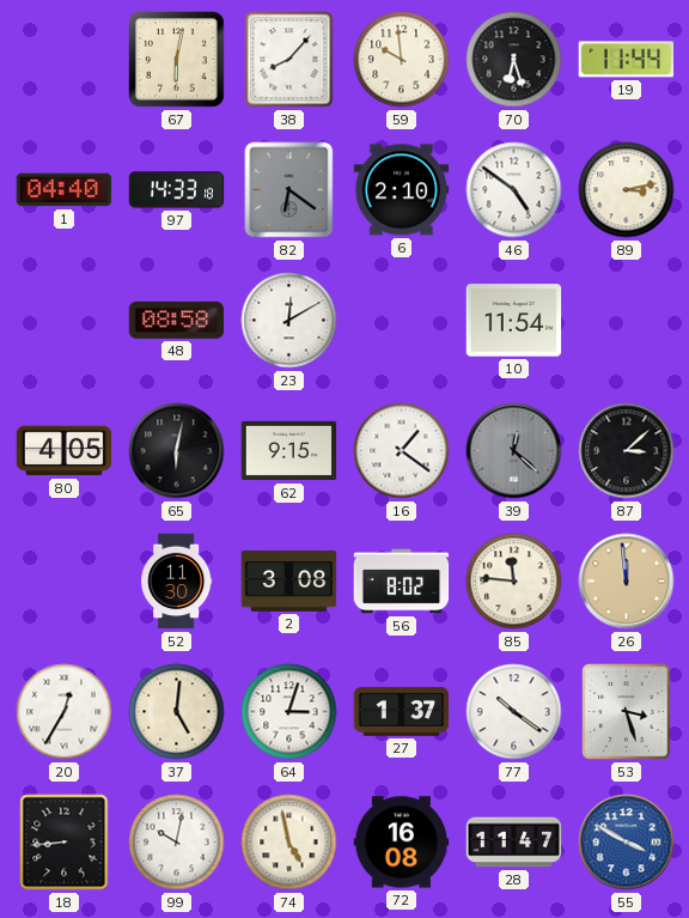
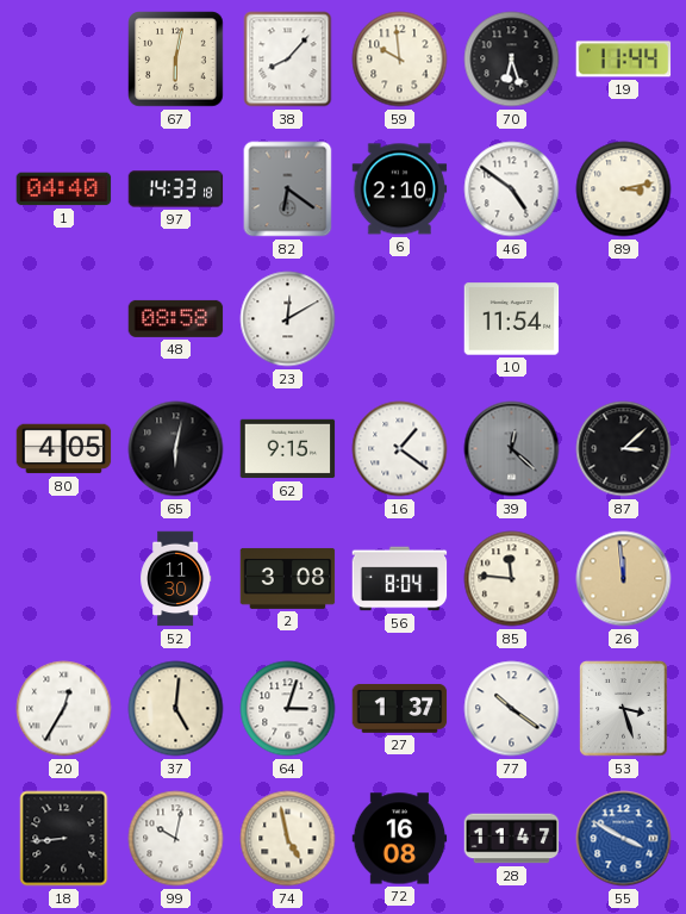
56: 8:02 -> 8:04 (400, 579)
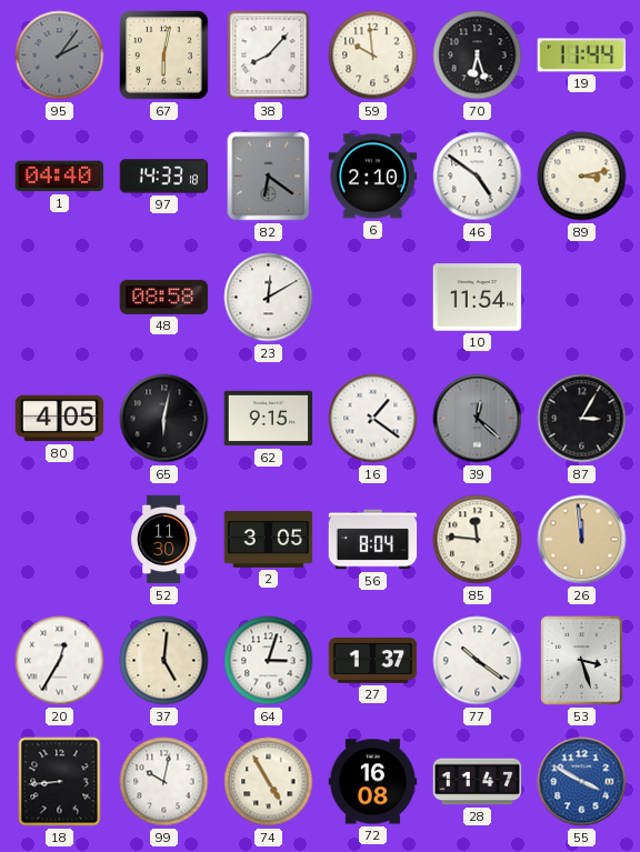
95: none -> 2:06 (60, 56)
87: 3:08 -> 3:05 (582, 419)
2: 3:08 -> 3:05 (269, 539)
74: 4:58 -> 4:55 (269, 782)
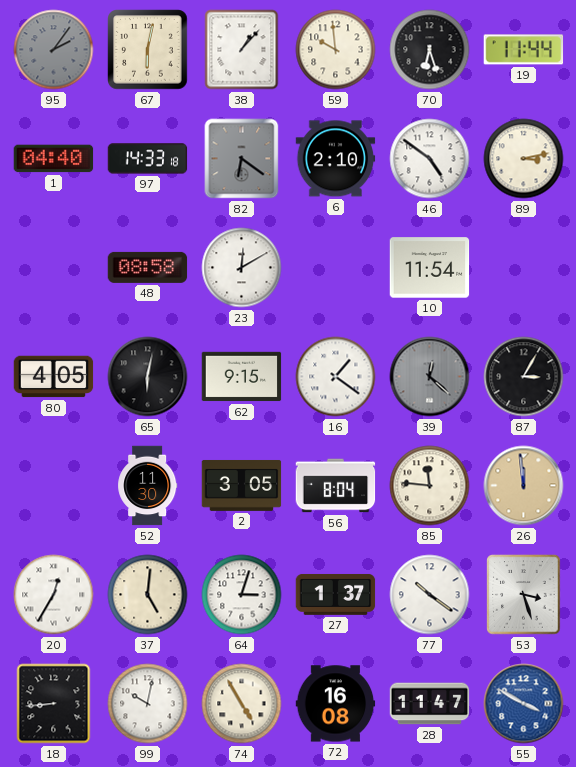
38: 8:07 -> 1:07 (242, 50)
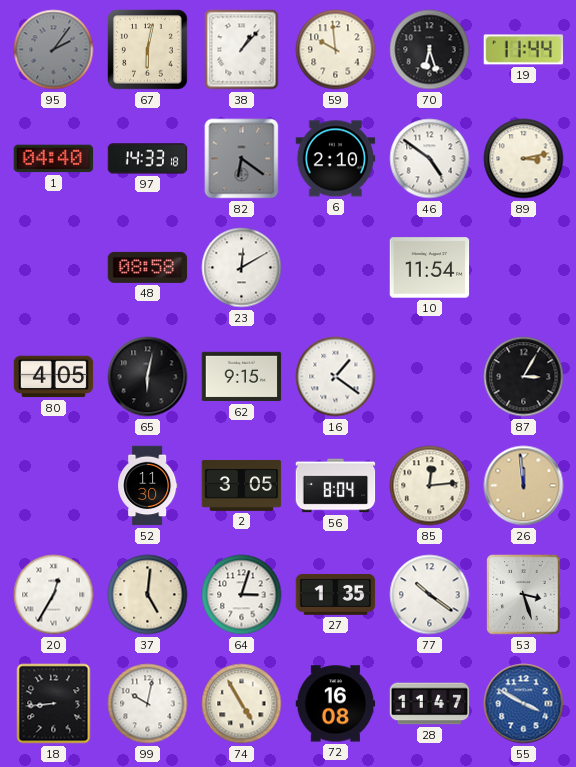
39: 12:22 -> none (430, 377)
85: 11:46 -> 12:14 (430, 486)
27: 1:37 -> 1:35 (336, 594)
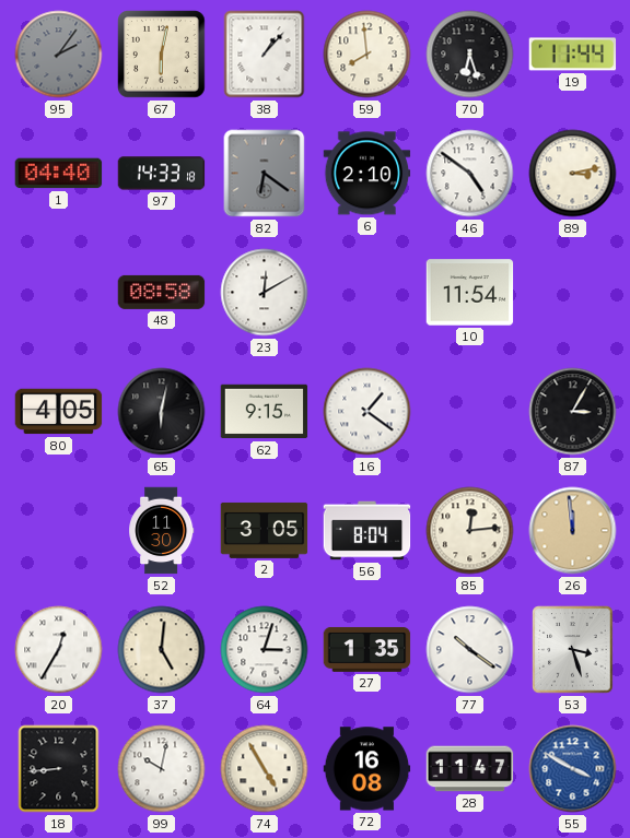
59: 9:59 -> 7:59 (367, 55)
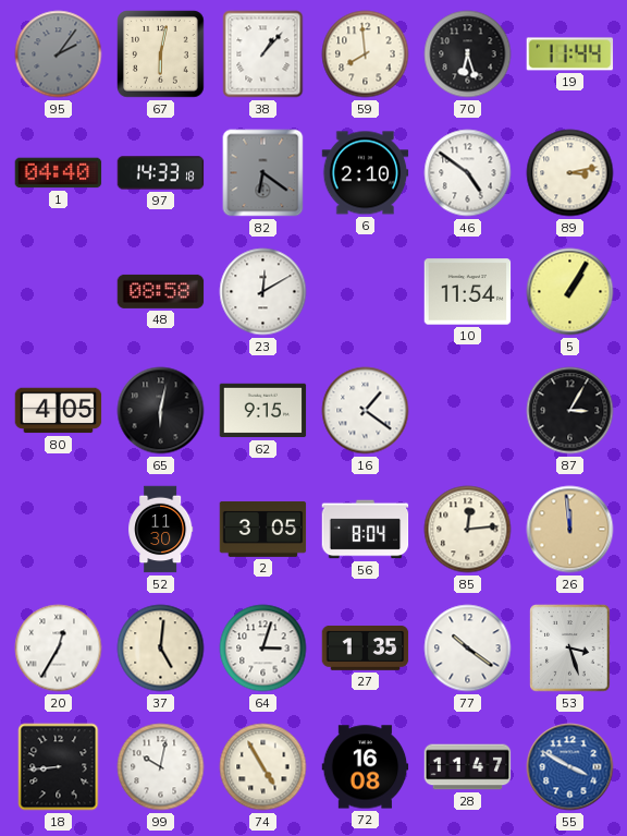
5: none -> 1:05 (570, 292)
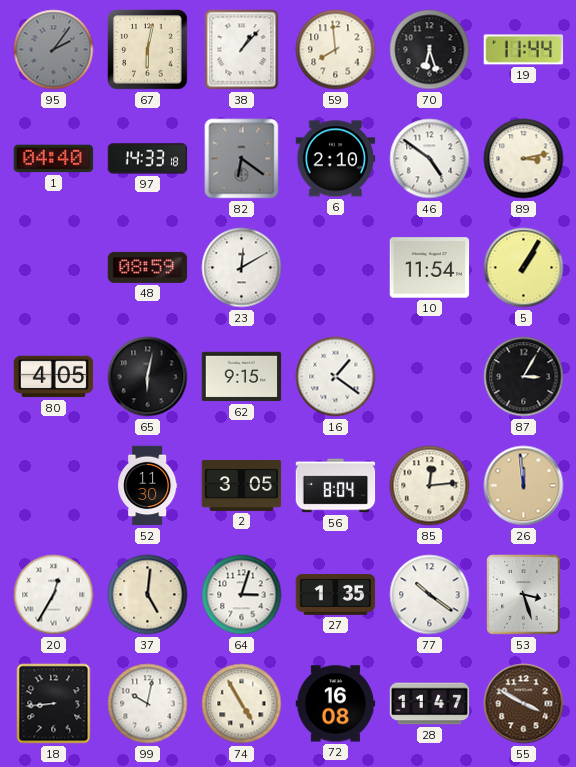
48: 08:58 -> 08:59 (148, 267)
55 dial: blue -> brown (524, 704)
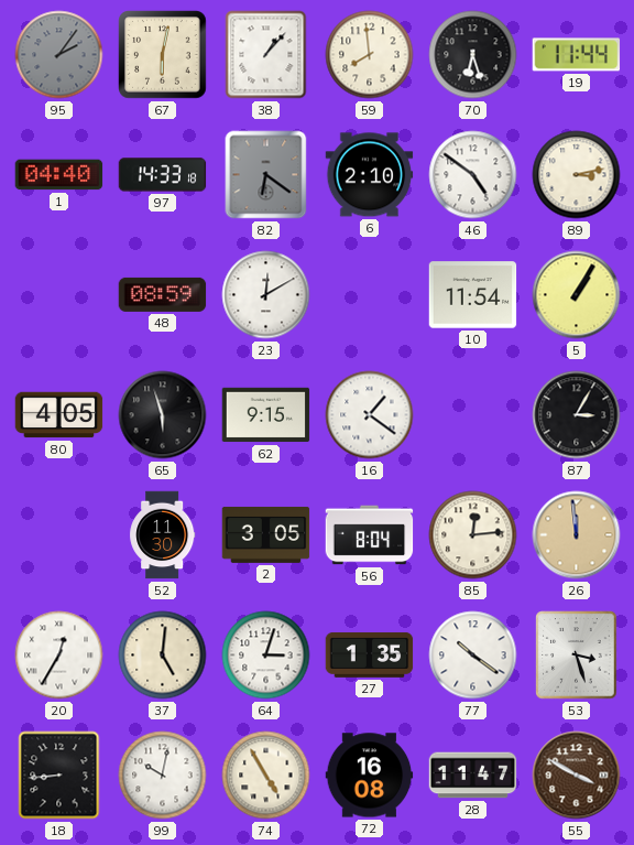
65: 6:02 -> 5:57 (163, 415)
